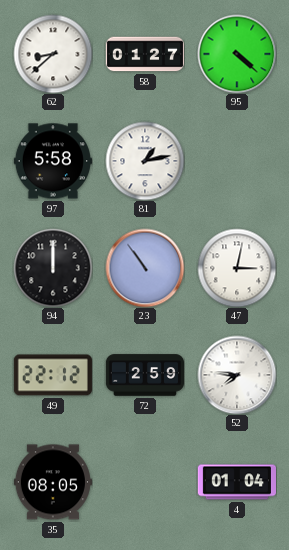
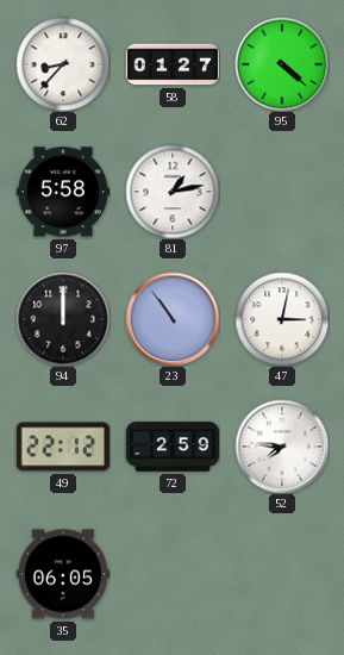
62: 8:38 -> 8:37 (63, 64)
35: 08:05 -> 06:05 (63, 574)
4: 01:04 -> none (236, 482)
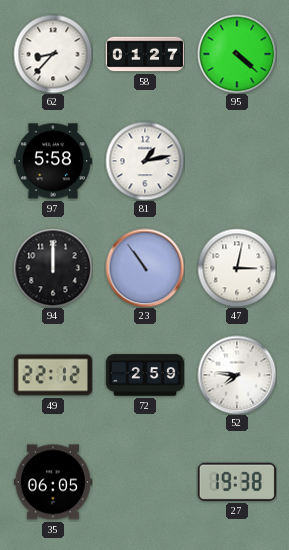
27: none -> 19:38 (237, 482)
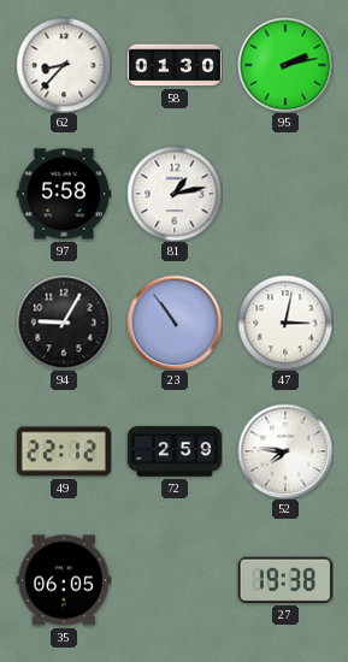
58: 01:27 -> 01:30 (173, 65)
95: 4:22 -> 2:13 (285, 65)
94: 12:00 -> 9:05 (64, 323)
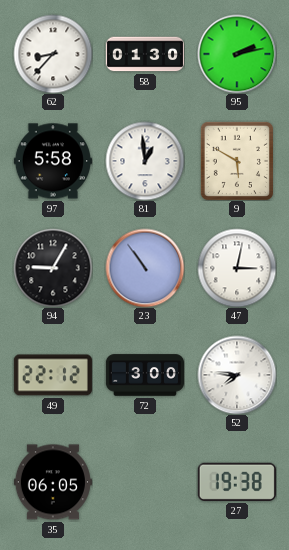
81: 1:13 -> 12:59 (145, 161)
9: none -> 5:50 (237, 161)
72: 2:59 -> 3:00 (144, 375)
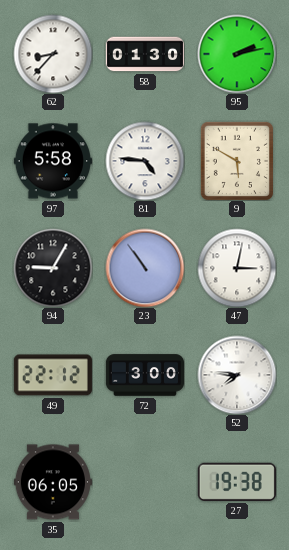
81: 12:59 -> 4:46 (145, 161)
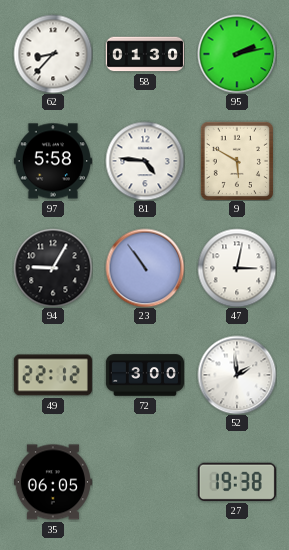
52: 7:46 -> 1:59 (237, 375)
